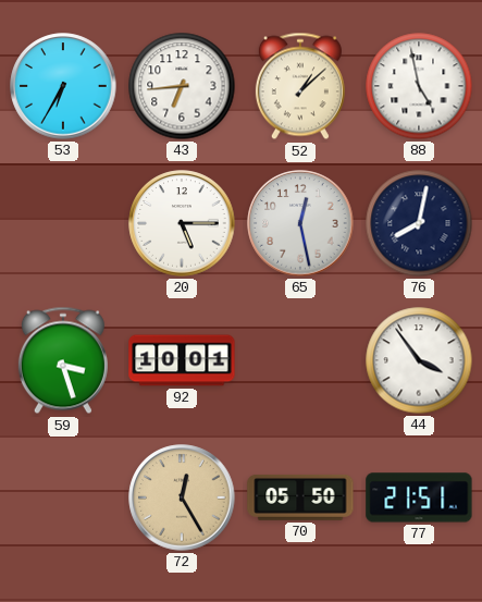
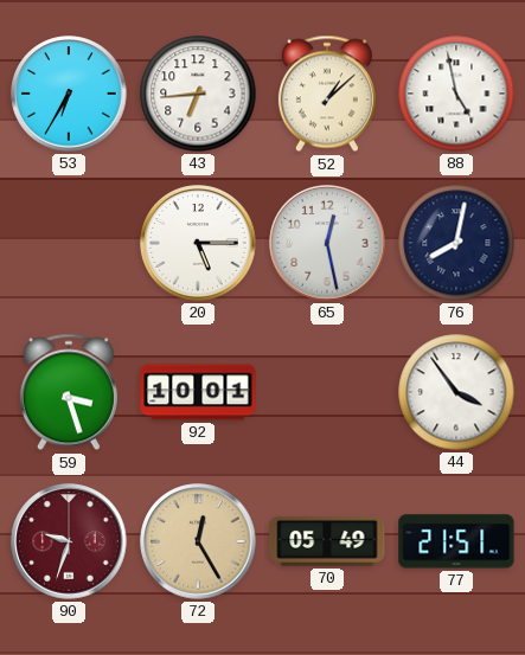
90: none -> 9:33 (69, 541)
70: 05:50 -> 05:49 (327, 541)
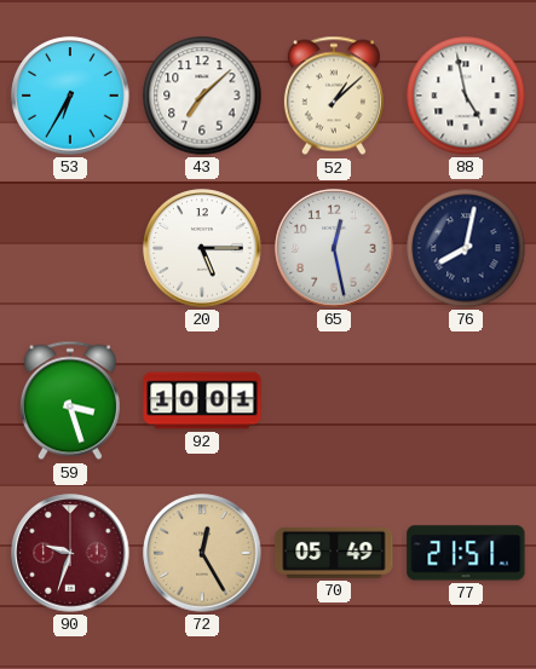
43: 6:44 -> 7:08 (202, 96)
44: 3:54 -> none (456, 392)
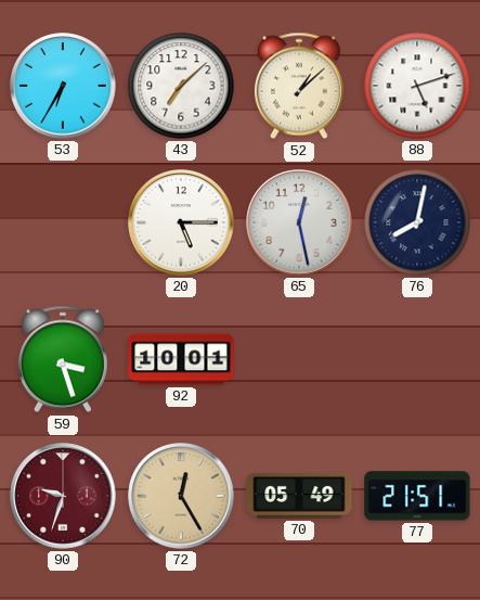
88: 4:58 -> 5:12 (417, 86)
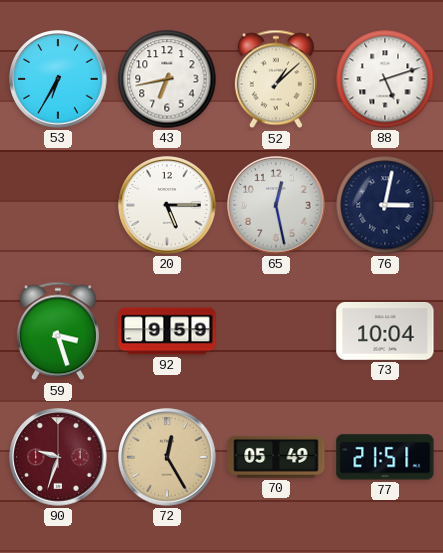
43: 7:08 -> 6:43 (167, 79)
76: 8:02 -> 3:02 (385, 205)
92: 10:01 -> 9:59 (167, 331)
73: none -> 10:04 (385, 331)
